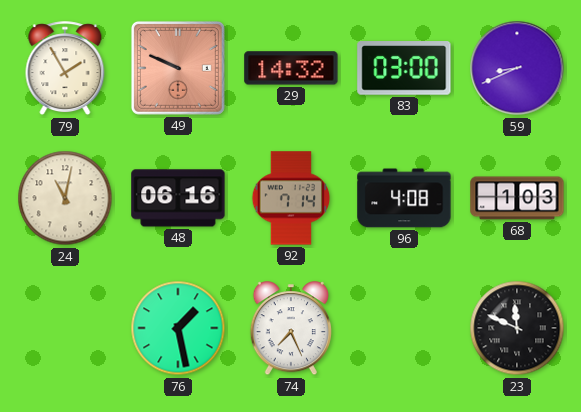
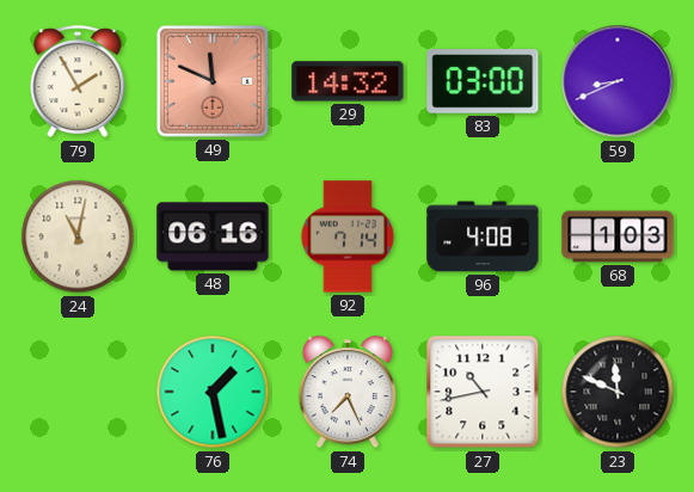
49: 9:49 -> 11:49 (213, 81)
27: none -> 10:43 (483, 392)
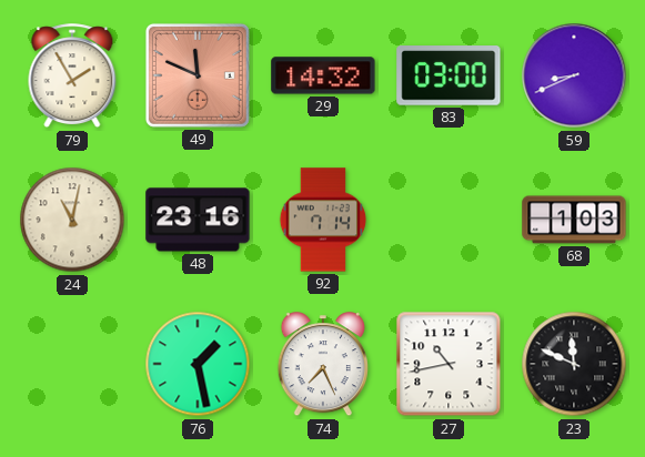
48: 06:16 -> 23:16 (198, 220)
96: 4:08 -> none (483, 236)
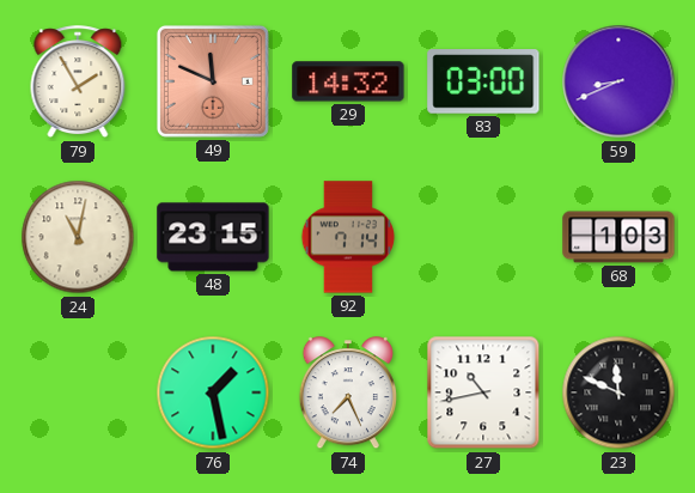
48: 23:16 -> 23:15 (213, 237)
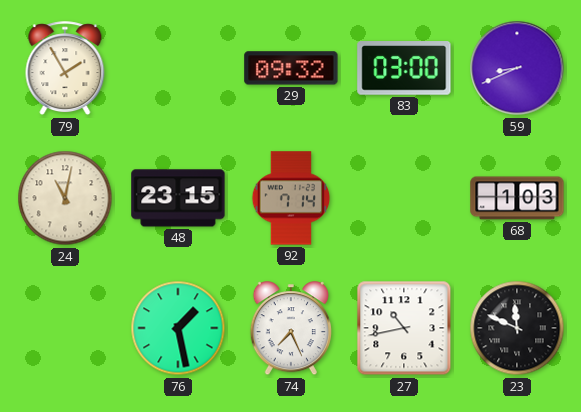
49: 11:49 -> none (213, 81)
29: 14:32 -> 09:32 (291, 68)
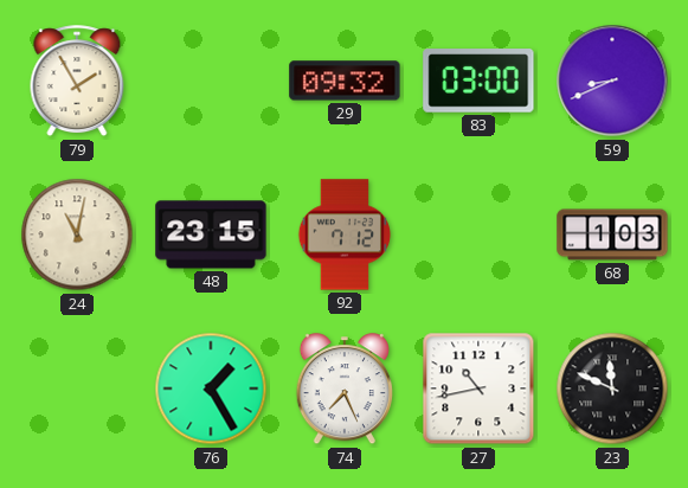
92: 7:14 -> 7:12 (345, 235)
76: 1:28 -> 1:25 (211, 389)
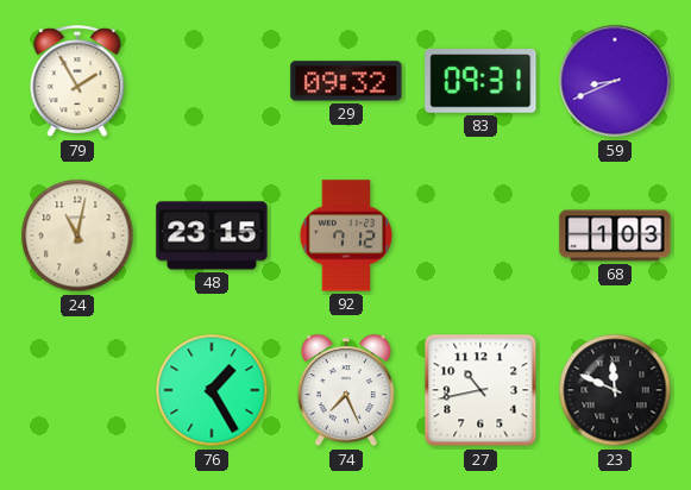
83: 03:00 -> 09:31 (480, 81)
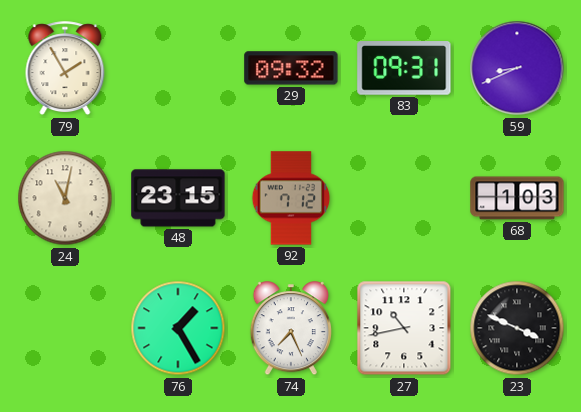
23: 11:49 -> 3:49 (517, 328)
